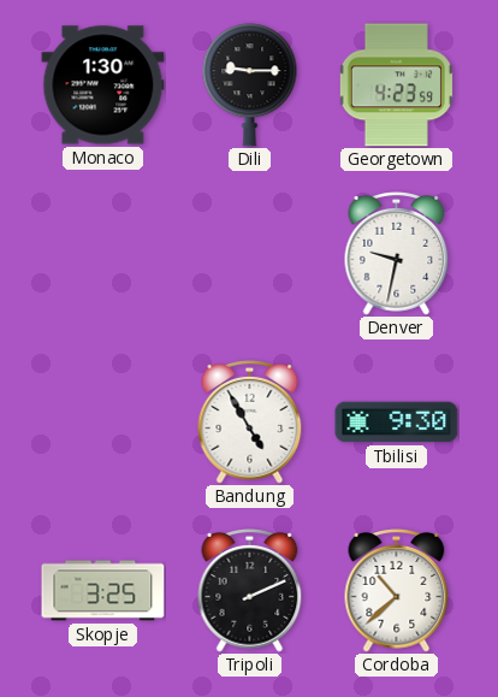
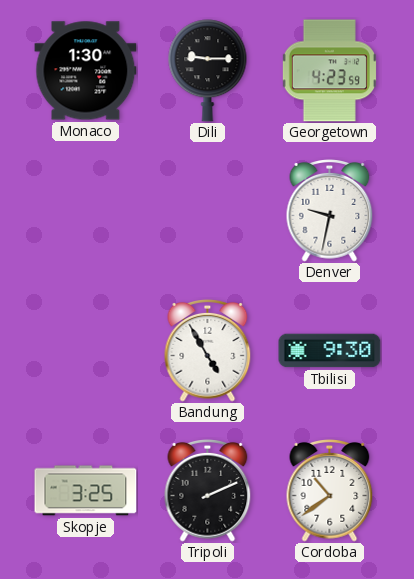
Cordoba: 10:38 -> 10:39 (330, 491)
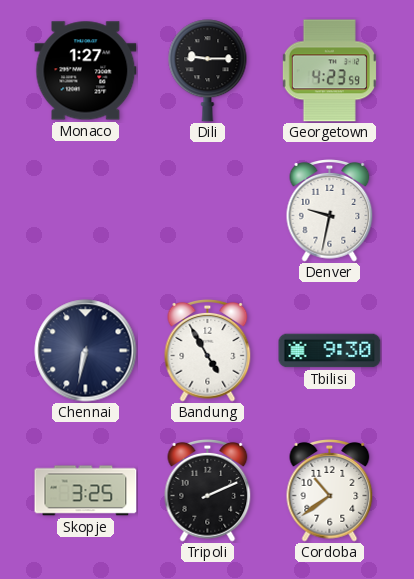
Monaco: 1:30 -> 1:27 (86, 71)
Chennai: none -> 6:32 (86, 351)
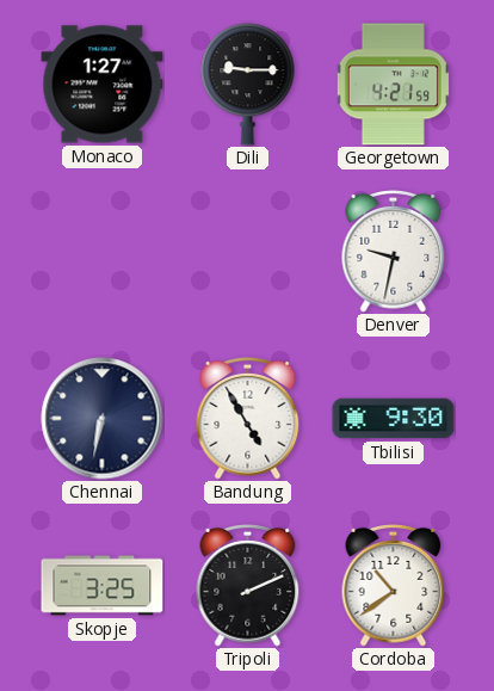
Georgetown: 4:23 -> 4:21 (393, 85)
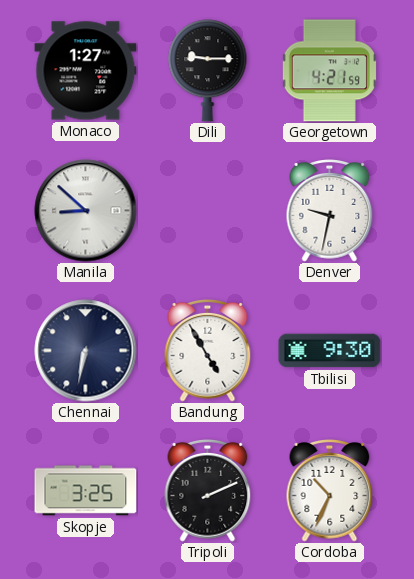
Manila: none -> 8:52 (86, 211)
Cordoba: 10:39 -> 10:34 (330, 491)
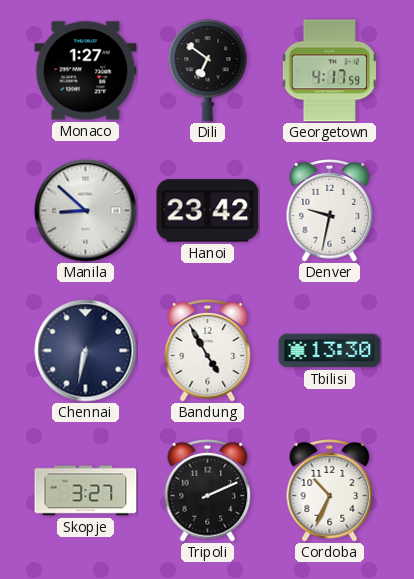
Dili: 9:15 -> 6:51 (208, 71)
Georgetown: 4:21 -> 4:17 (329, 71)
Hanoi: none -> 23:42 (208, 211)
Tbilisi: 9:30 -> 13:30 (330, 351)
Skopje: 3:25 -> 3:27 (86, 491)
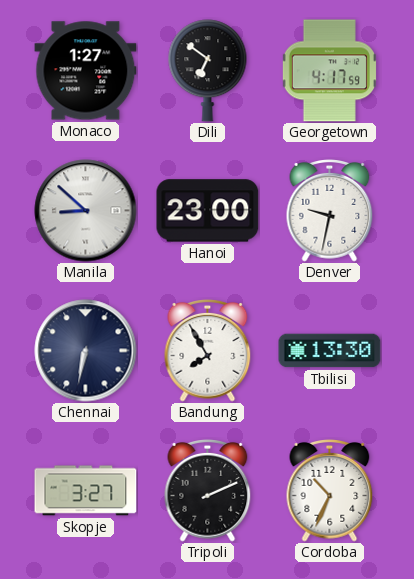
Hanoi: 23:42 -> 23:00 (208, 211)
Bandung: 4:55 -> 7:55 (208, 351)
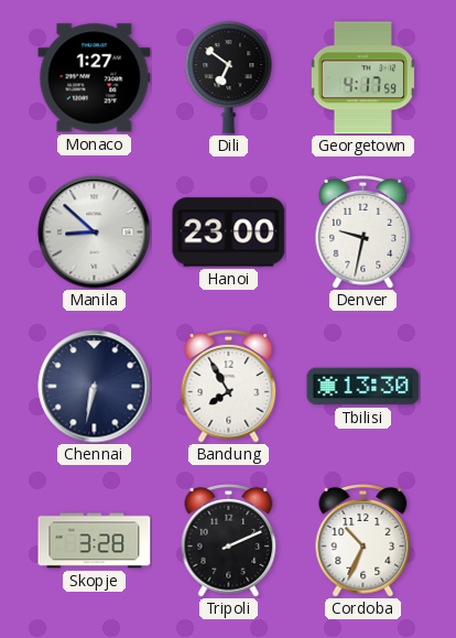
Skopje: 3:27 -> 3:28 (95, 541)
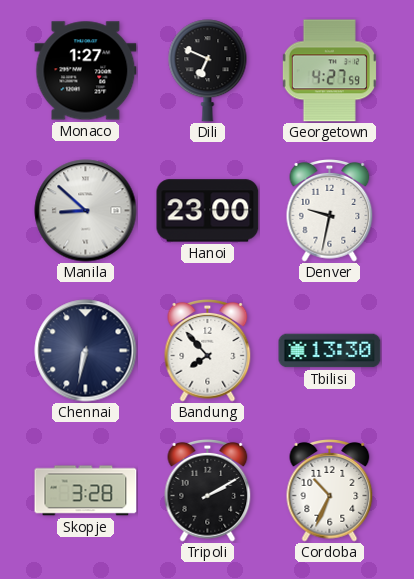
Dili: 6:51 -> 6:49 (208, 71)
Georgetown: 4:17 -> 4:27 (329, 71)
Bandung: 7:55 -> 7:53 (208, 351)
Tripoli: 2:11 -> 2:10 (208, 491)
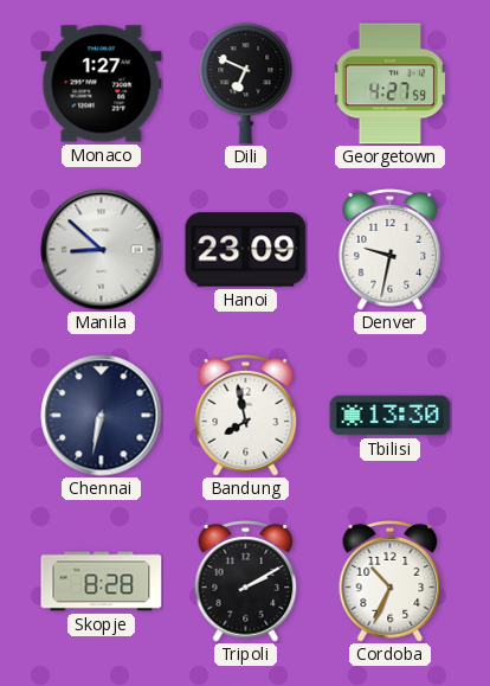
Hanoi: 23:00 -> 23:09 (246, 250)
Bandung: 7:53 -> 7:58 (246, 416)
Skopje: 3:28 -> 8:28 (102, 582)
